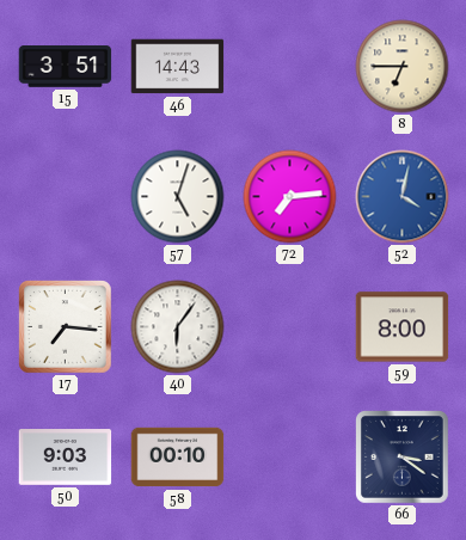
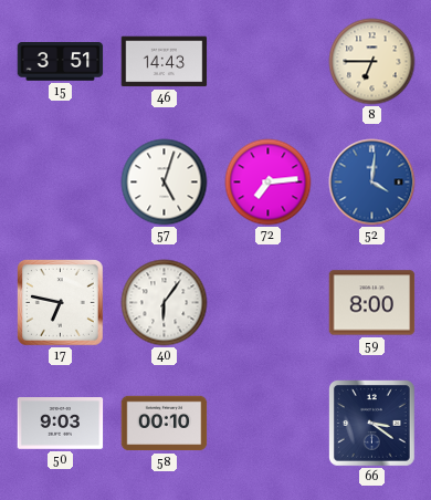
52: 4:02 -> 4:01 (372, 183)
17: 7:16 -> 6:47 (61, 303)
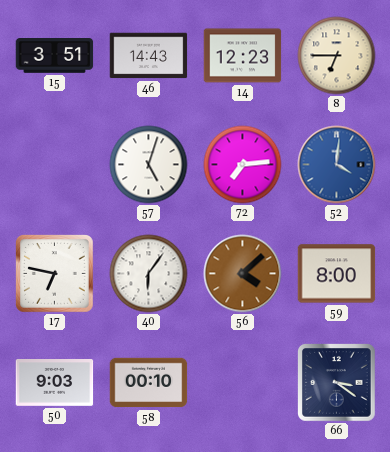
14: none -> 12:23 (243, 56)
56: none -> 4:08 (243, 274)
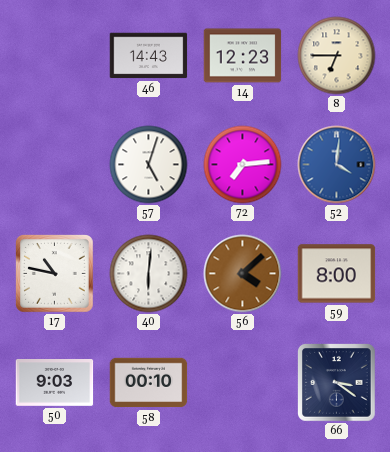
15: 3:51 -> none (55, 56)
17: 6:47 -> 10:47 (55, 274)
40: 6:06 -> 6:01 (149, 274)
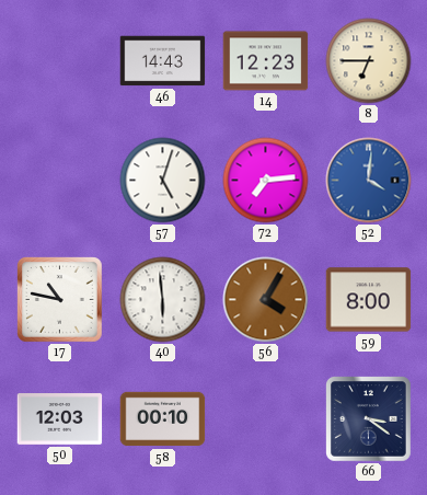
40: 6:01 -> 5:59 (163, 300)
56: 4:08 -> 4:05 (266, 300)
50: 9:03 -> 12:03 (60, 419)
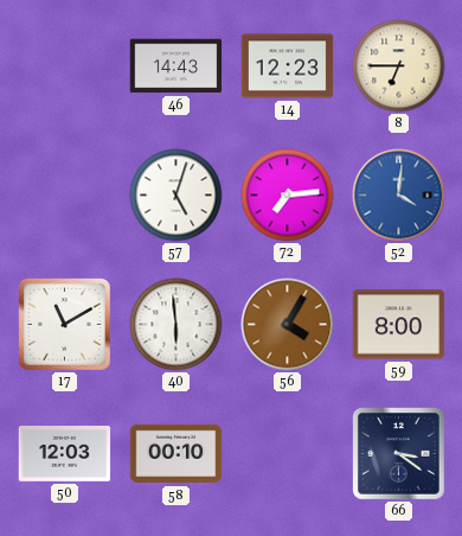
17: 10:47 -> 11:10 (65, 325)
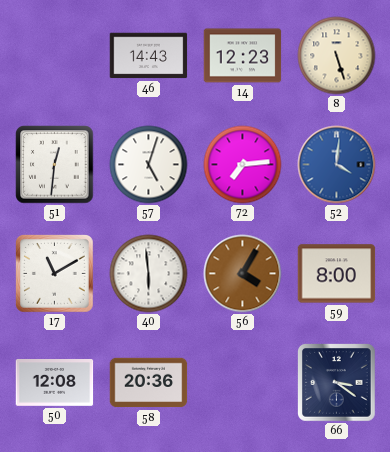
8: 6:45 -> 5:27 (337, 56)
51: none -> 12:31 (55, 165)
50: 12:03 -> 12:08 (55, 383)
58: 00:10 -> 20:36 (149, 383)
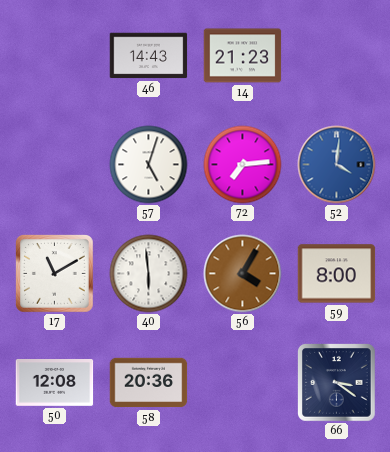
14: 12:23 -> 21:23 (243, 56)
8: 5:27 -> none (337, 56)
51: 12:31 -> none (55, 165)
